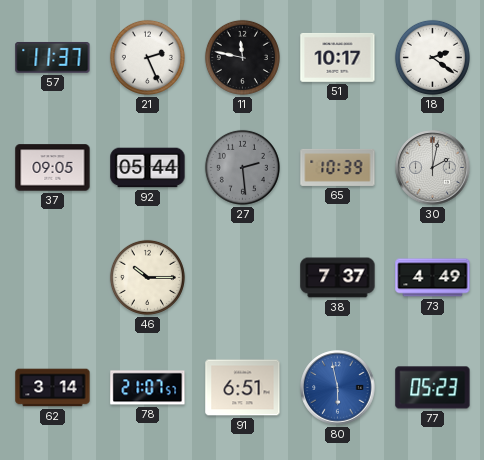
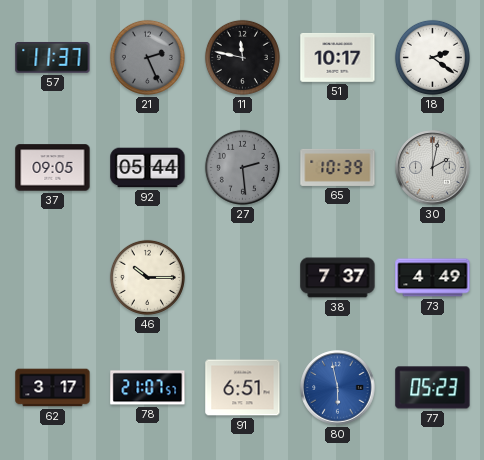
21 dial: white -> grey (147, 57)
62: 3:14 -> 3:17 (53, 388)
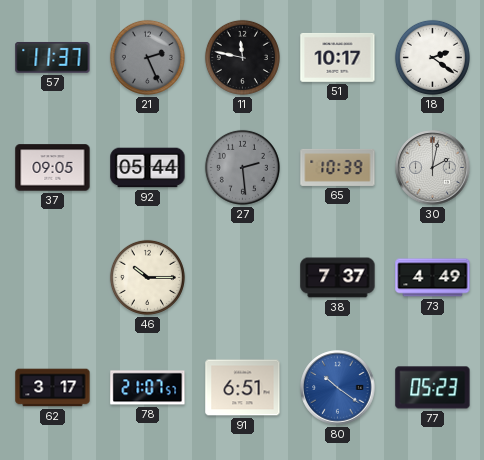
80: 5:58 -> 10:21 (338, 388)
